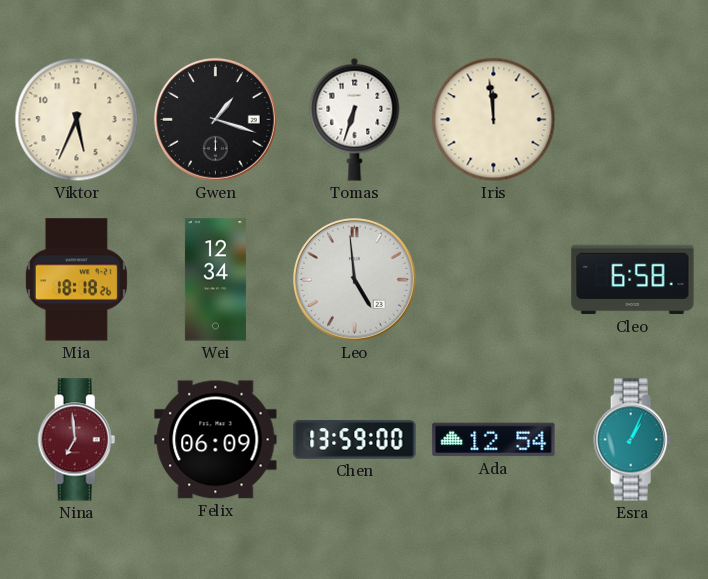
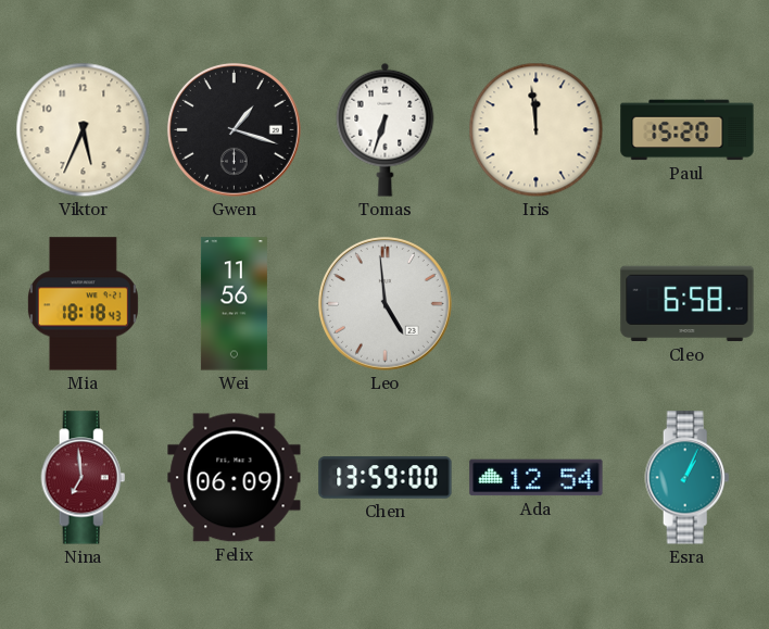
Paul: none -> 15:20 (688, 130)
Mia: 18:18:26 -> 18:18:43 (83, 304)
Wei: 12:34 -> 11:56 (234, 304)
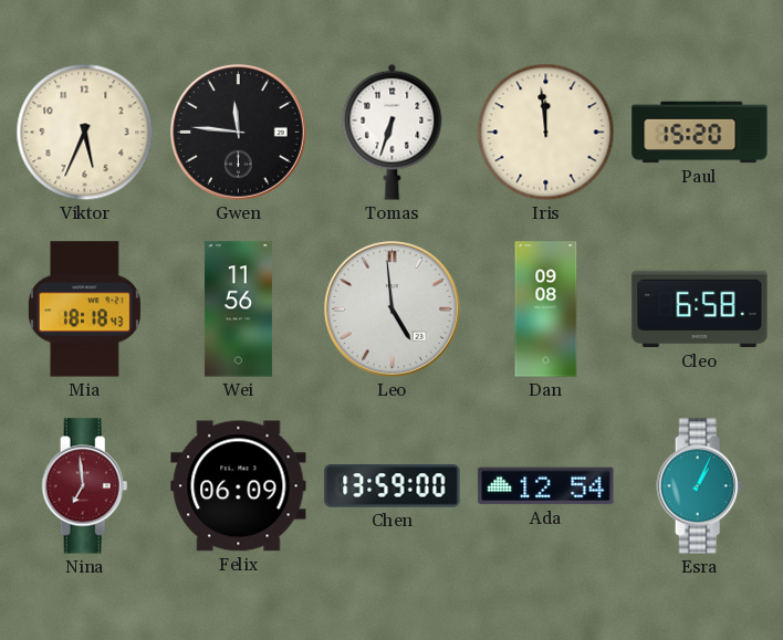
Gwen: 1:18 -> 11:46 (239, 133)
Dan: none -> 09:08 (546, 309)
